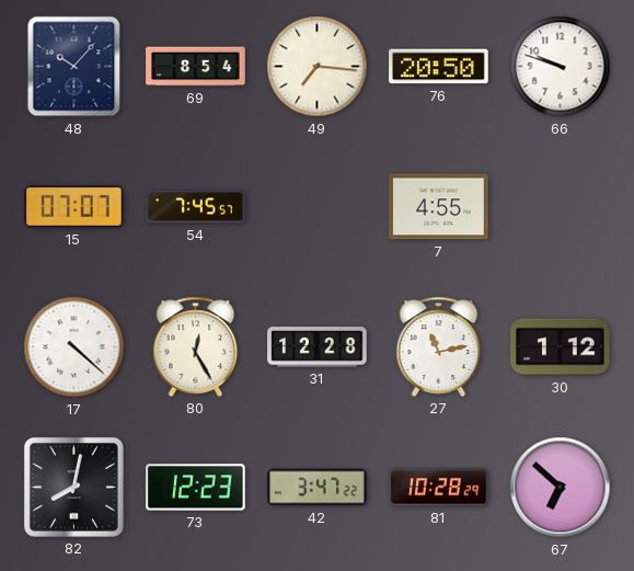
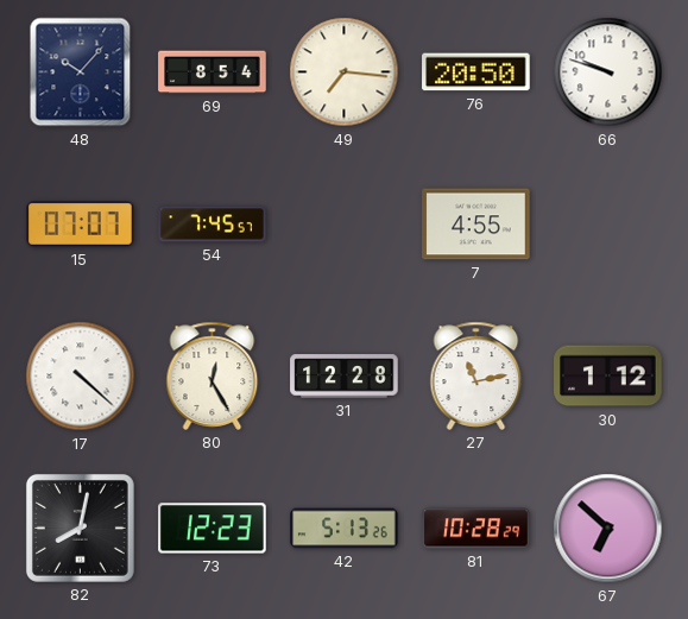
42: 3:47 -> 5:13 (345, 529)
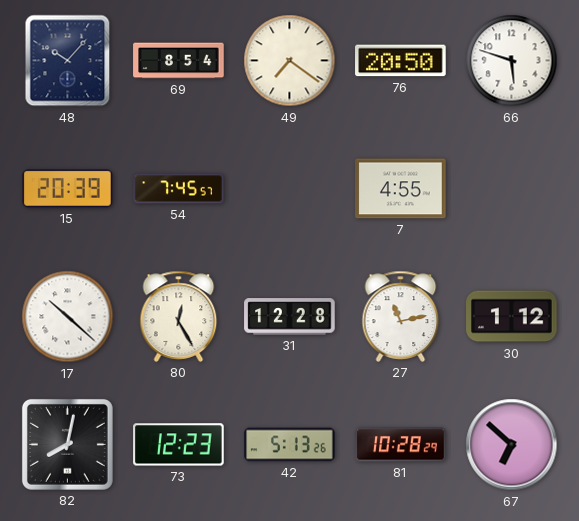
49: 7:16 -> 7:21 (290, 61)
66: 9:48 -> 5:48 (512, 61)
15: 07:07 -> 20:39 (68, 189)
17: 4:22 -> 10:22 (68, 317)
